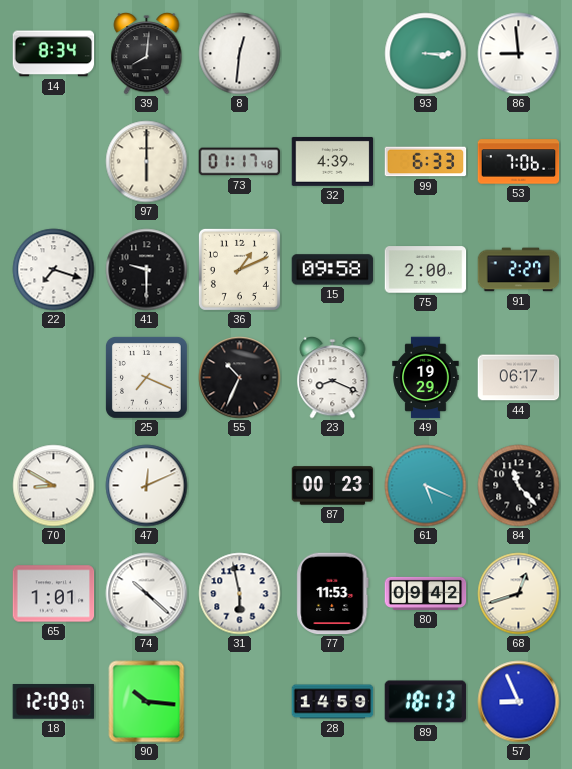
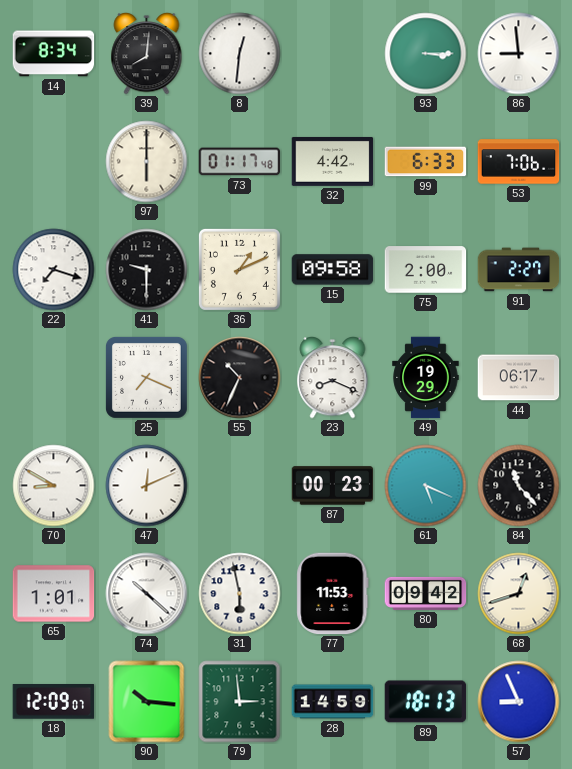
32: 4:39 -> 4:42 (333, 161)
79: none -> 2:59 (240, 702)
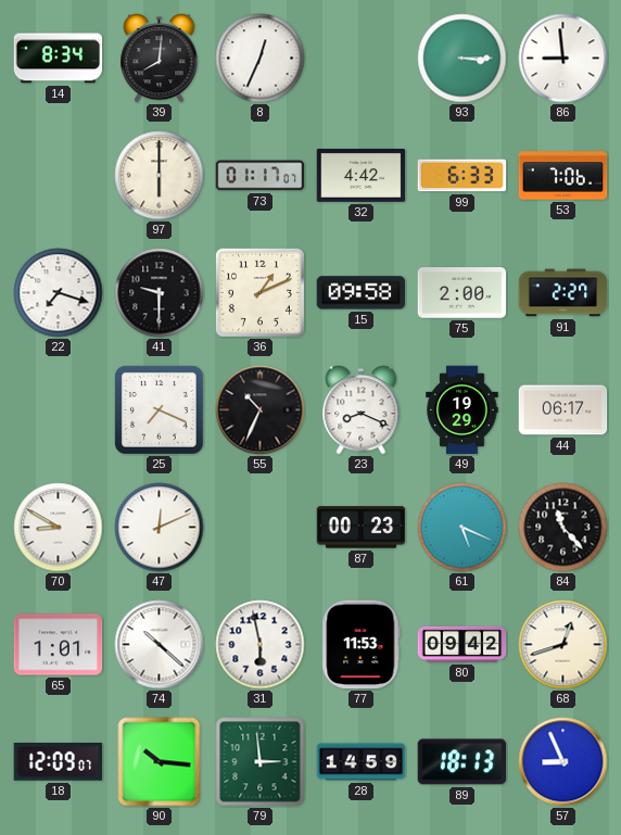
8: 12:31 -> 12:34 (261, 59)
73: 01:17:48 -> 01:17:07 (261, 176)
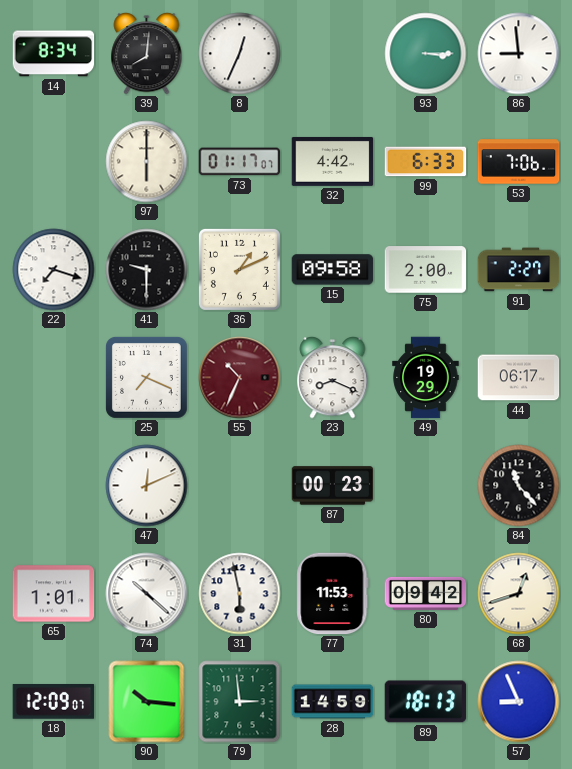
55 dial: black -> burgundy (240, 378)
70: 8:50 -> none (59, 528)
61: 5:19 -> none (462, 528)
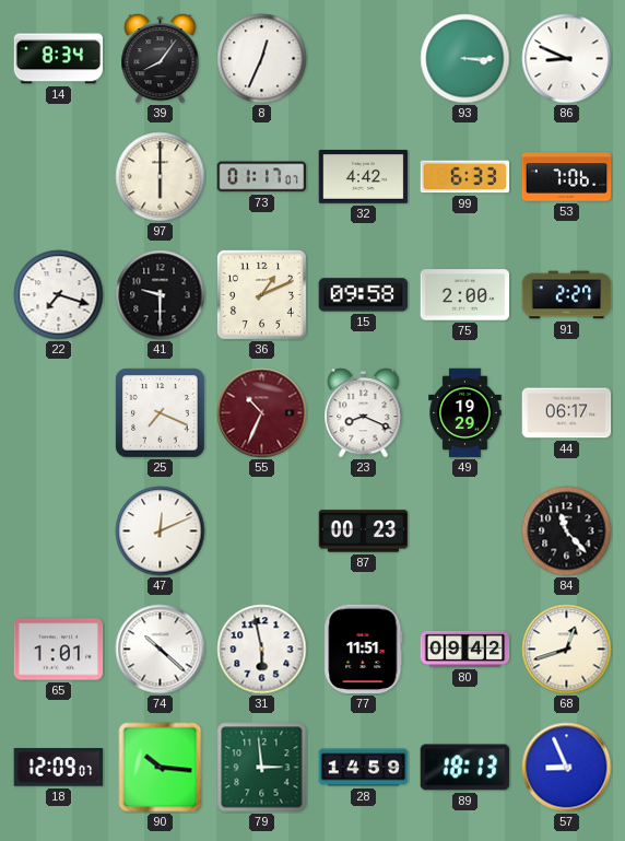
39: 8:01 -> 8:06 (161, 59)
86: 8:59 -> 8:49 (567, 59)
77: 11:53 -> 11:51 (364, 650)
